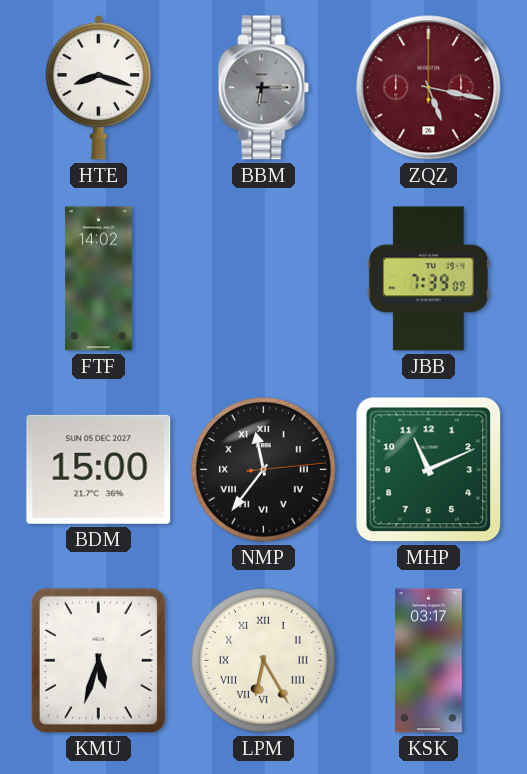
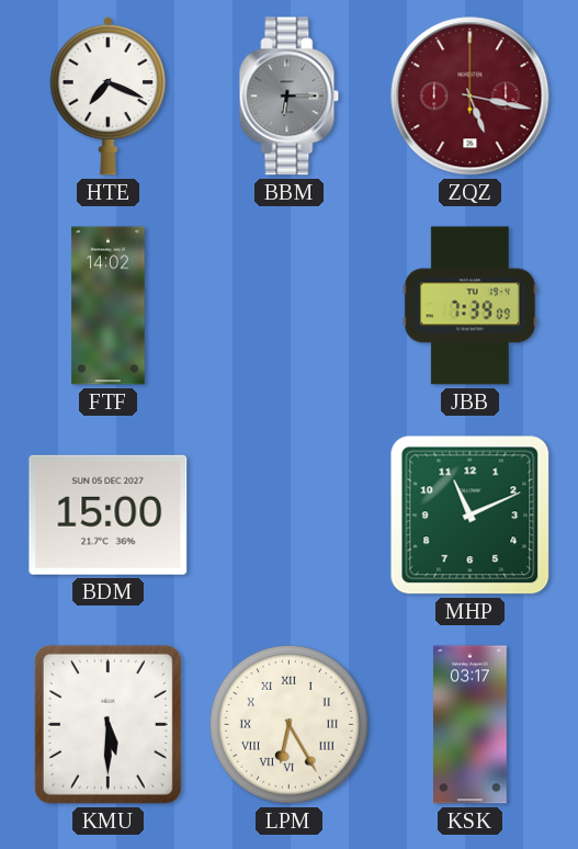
HTE: 8:18 -> 7:19 (109, 95)
NMP: 11:36 -> none (263, 469)
KMU: 5:33 -> 5:30 (107, 724)
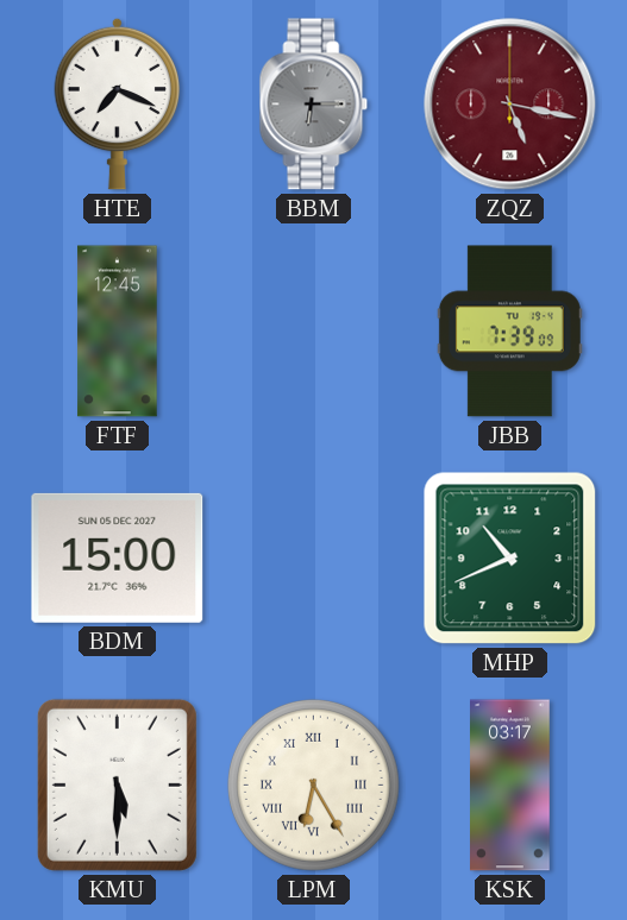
FTF: 14:02 -> 12:45 (118, 332)
MHP: 11:11 -> 10:41 (510, 559)
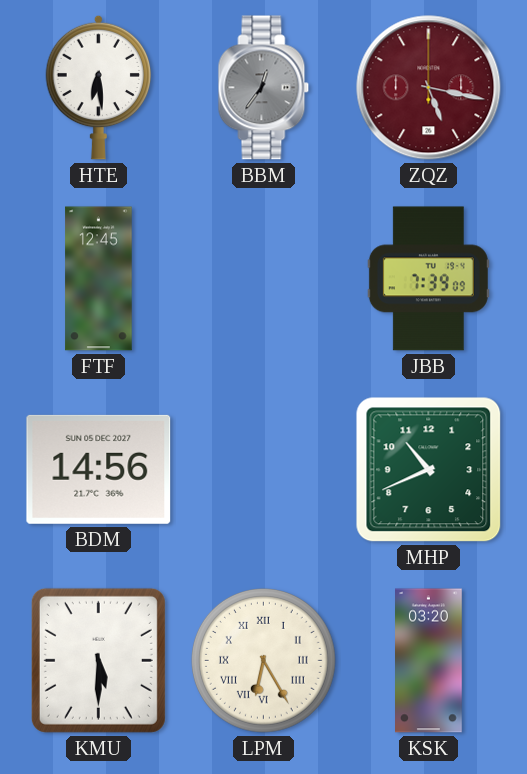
HTE: 7:19 -> 6:29 (99, 87)
BBM: 6:15 -> 12:36 (264, 88)
BDM: 15:00 -> 14:56 (99, 469)
KSK: 03:17 -> 03:20 (429, 661)
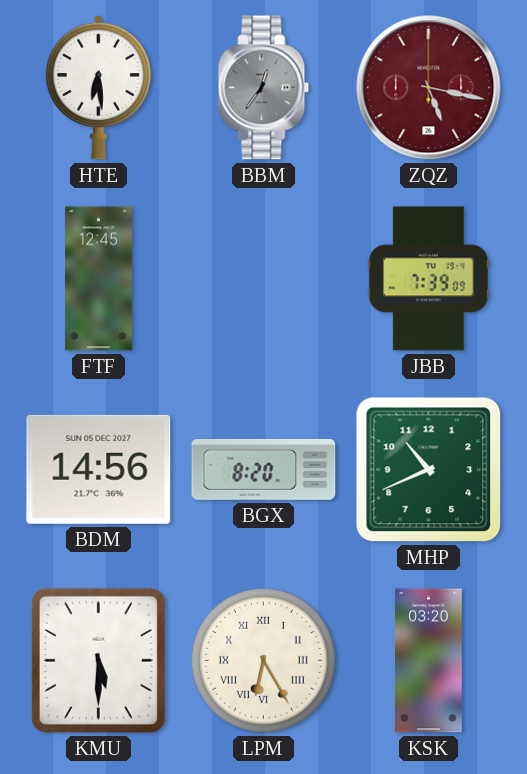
BGX: none -> 8:20 (264, 469)
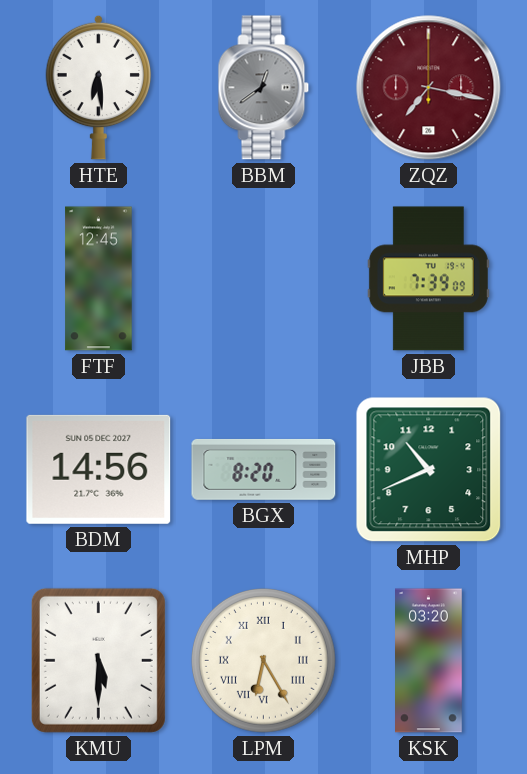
BBM: 12:36 -> 12:39 (264, 88)
ZQZ: 5:17 -> 7:17 (429, 88)
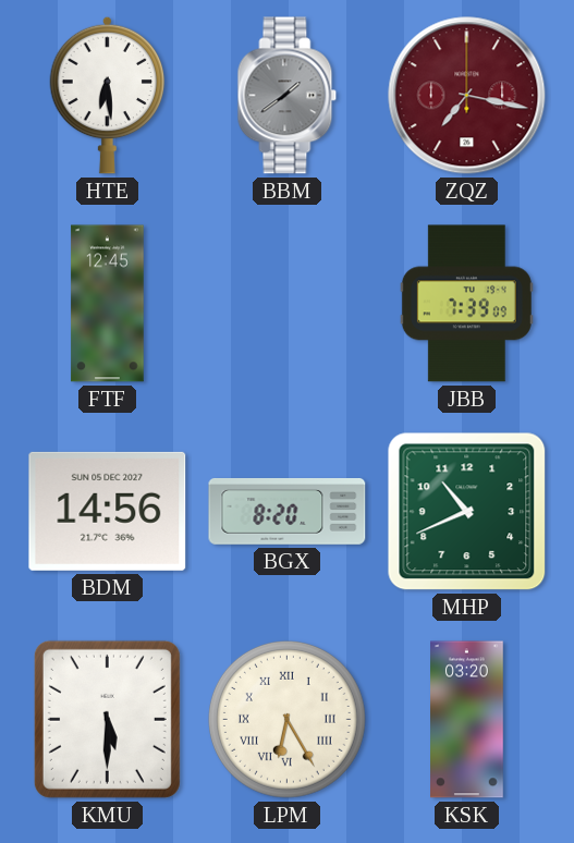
BBM: 12:39 -> 1:39 (288, 96)
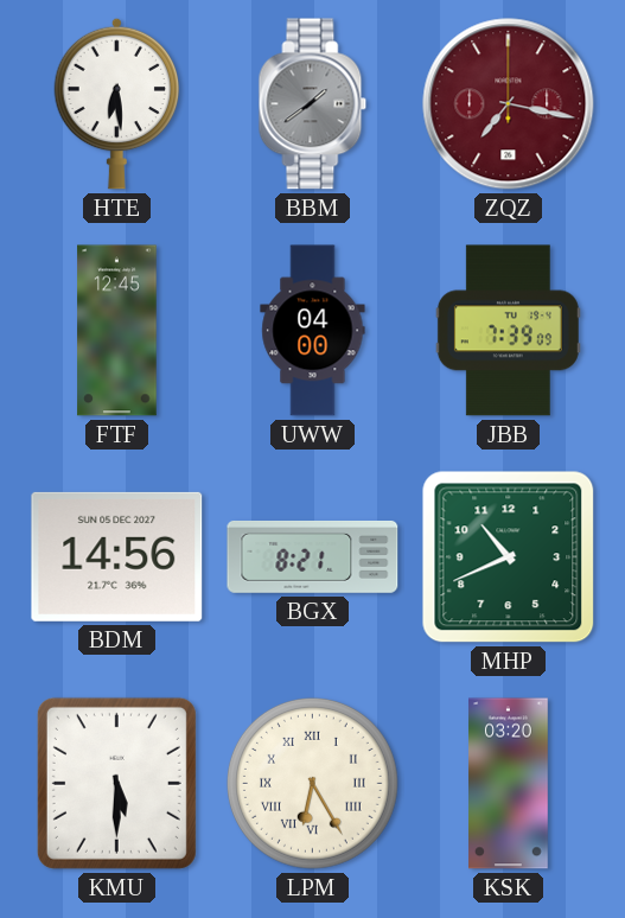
UWW: none -> 04:00 (313, 331)
BGX: 8:20 -> 8:21 (313, 556)
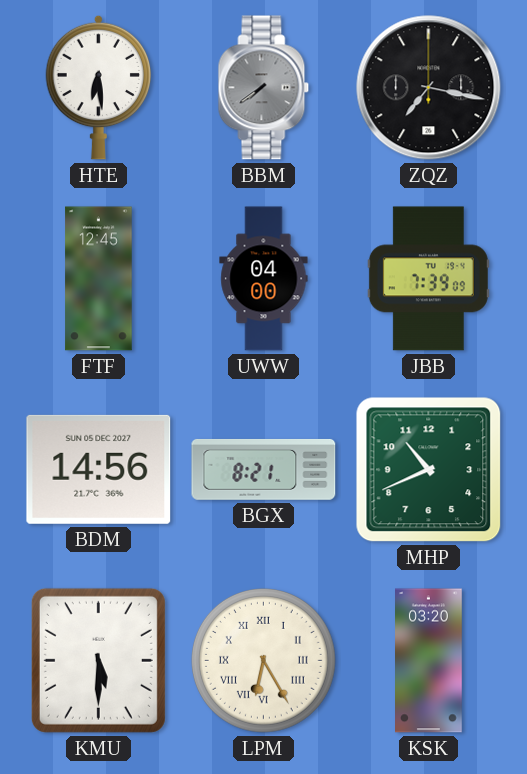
BBM: 1:39 -> 7:39 (264, 88)
ZQZ dial: burgundy -> black (429, 88)
